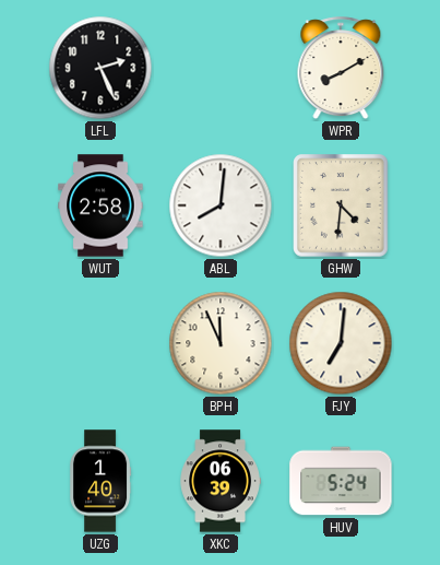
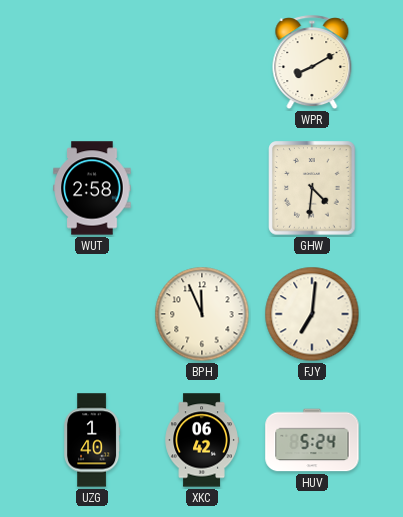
LFL: 2:26 -> none (100, 68)
ABL: 8:01 -> none (221, 205)
XKC: 06:39 -> 06:42 (202, 440)
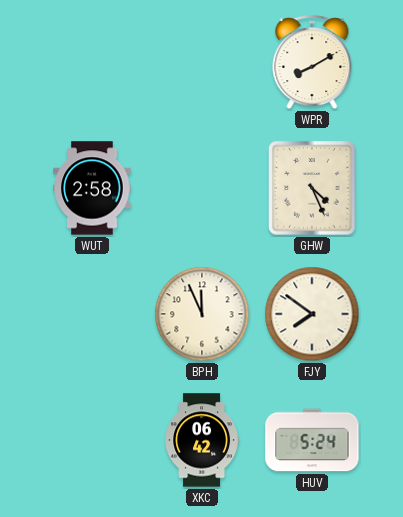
GHW: 4:31 -> 4:26 (312, 188)
FJY: 7:01 -> 7:51 (312, 314)
UZG: 1:40 -> none (93, 440)
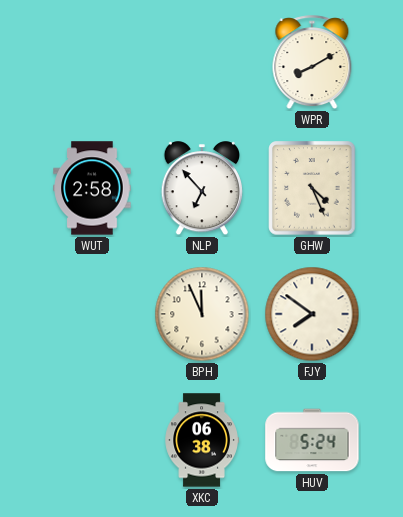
NLP: none -> 6:53 (201, 189)
XKC: 06:42 -> 06:38 (202, 440)
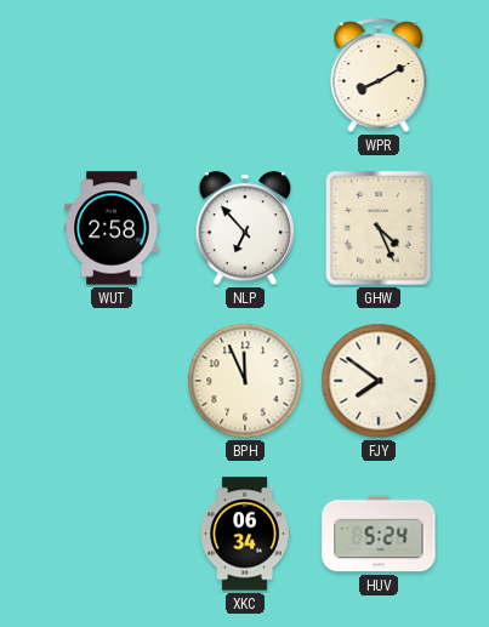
XKC: 06:38 -> 06:34 (245, 534)
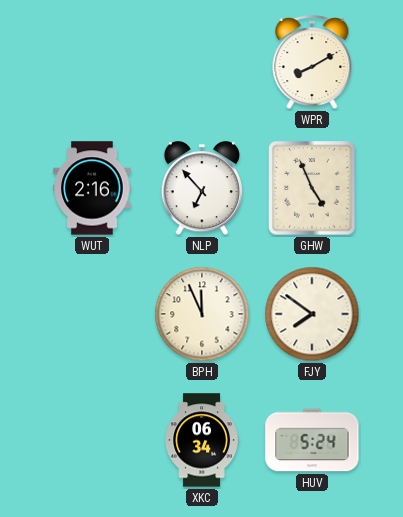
WUT: 2:58 -> 2:16 (92, 188)
GHW: 4:26 -> 4:56 (312, 188)
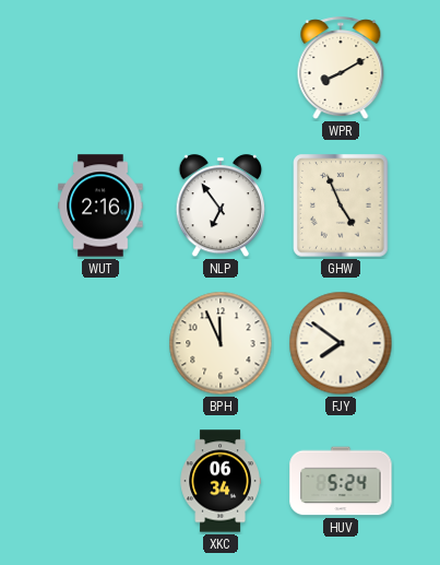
NLP: 6:53 -> 6:54 (219, 207)
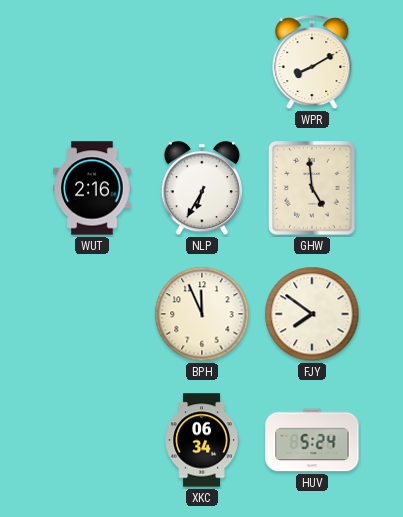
NLP: 6:54 -> 6:35 (201, 189)
GHW: 4:56 -> 4:59 (312, 188)
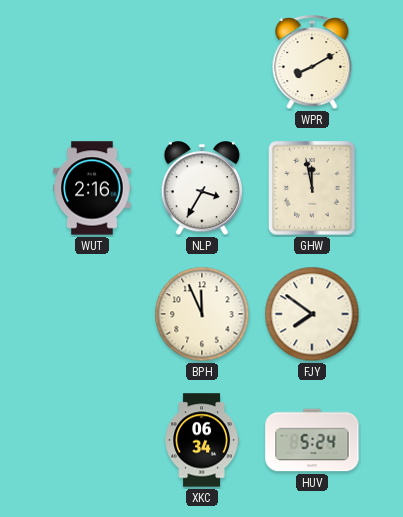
NLP: 6:35 -> 3:35 (201, 189)
GHW: 4:59 -> 11:58 (312, 188)
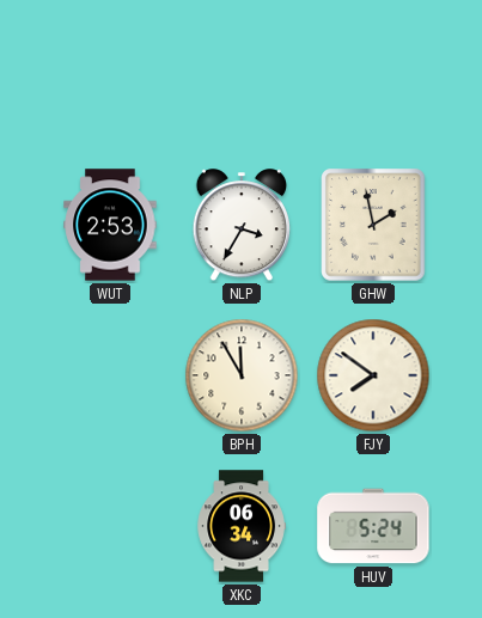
WPR: 8:10 -> none (312, 63)
WUT: 2:16 -> 2:53 (110, 225)
GHW: 11:58 -> 1:58 (373, 225)
BPH: 11:56 -> 11:55 (242, 375)
